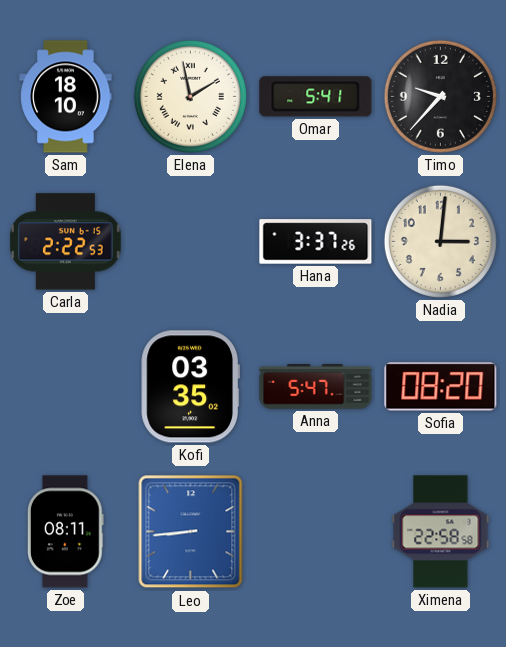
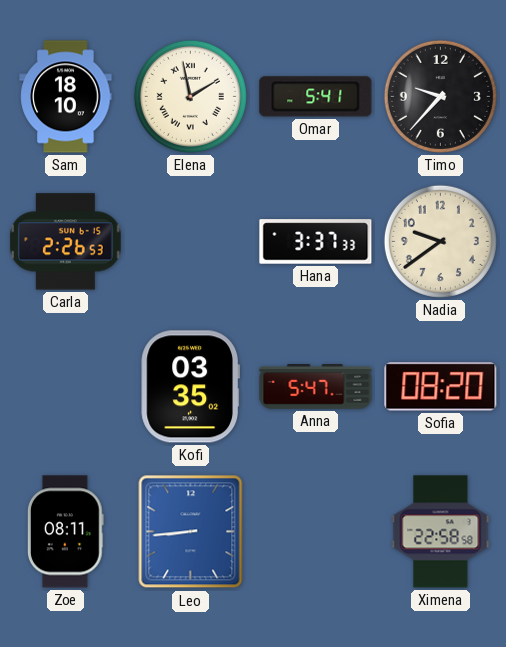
Carla: 2:22 -> 2:26 (66, 242)
Hana: 3:37:26 -> 3:37:33 (316, 242)
Nadia: 3:01 -> 9:39 (440, 241)
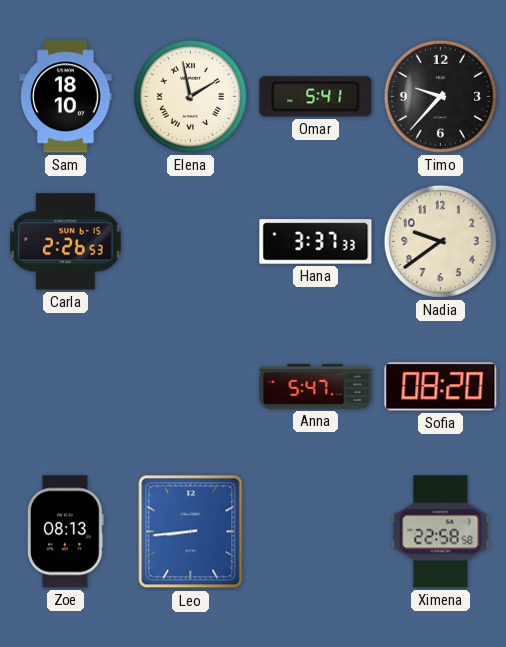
Kofi: 03:35 -> none (190, 387)
Zoe: 08:11 -> 08:13 (65, 532)
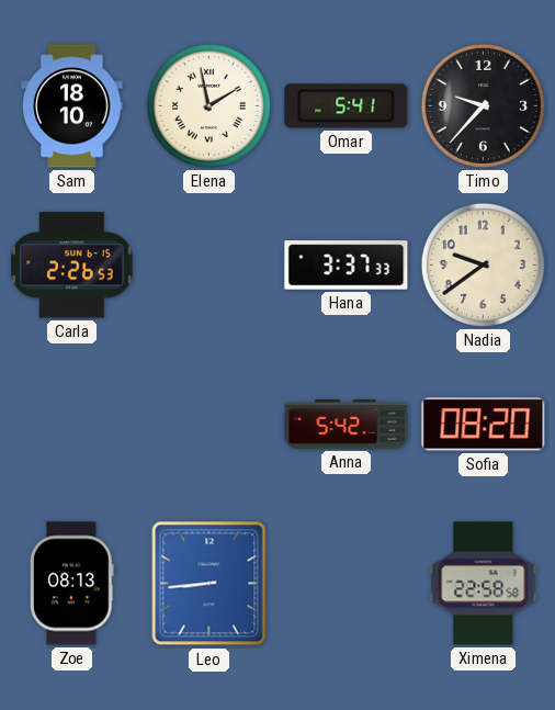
Anna: 5:47 -> 5:42 (347, 425)
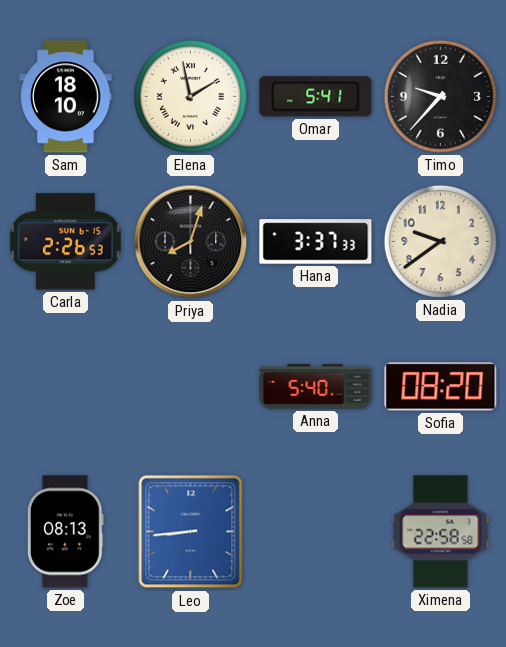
Priya: none -> 8:03 (191, 242)
Anna: 5:42 -> 5:40 (316, 387)
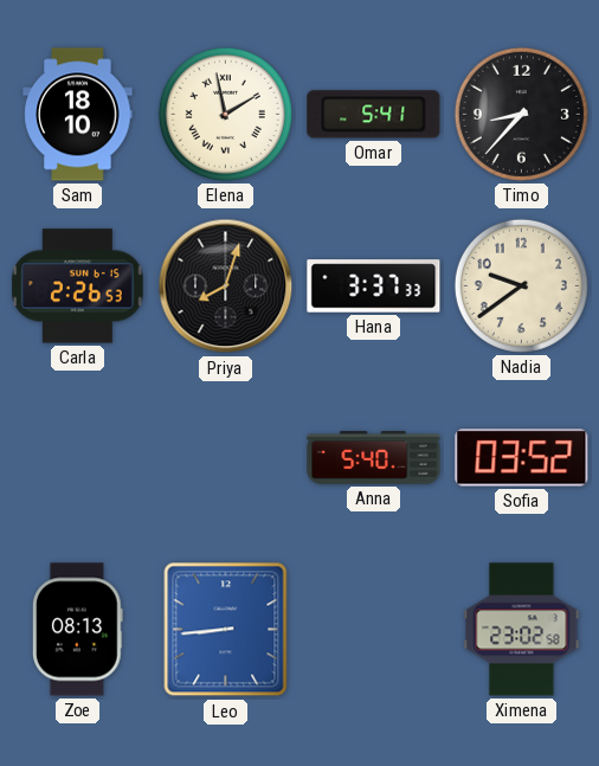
Timo: 9:37 -> 8:37 (521, 114)
Sofia: 08:20 -> 03:52 (522, 458)
Ximena: 22:58 -> 23:02 (522, 630)
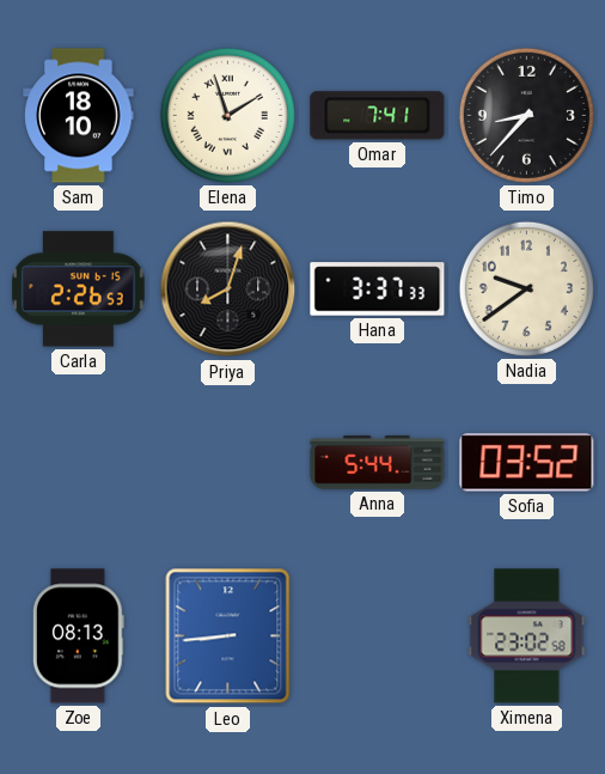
Elena: 1:58 -> 1:57 (227, 115)
Omar: 5:41 -> 7:41 (378, 116)
Anna: 5:40 -> 5:44 (378, 463)
